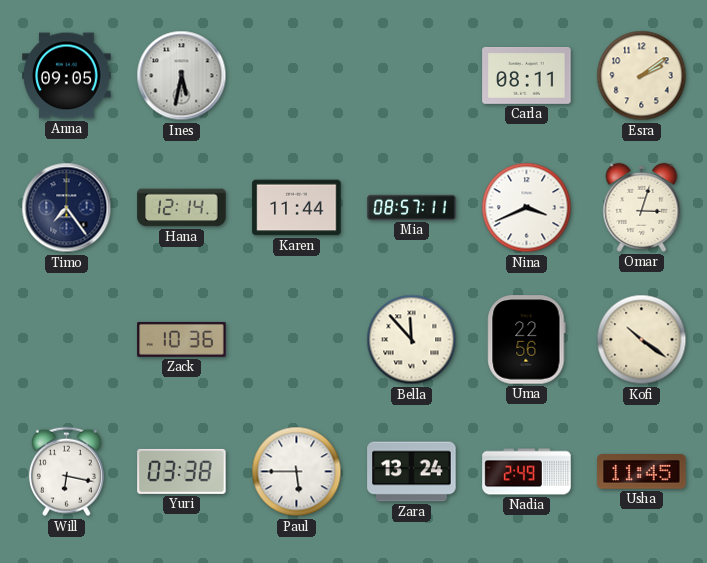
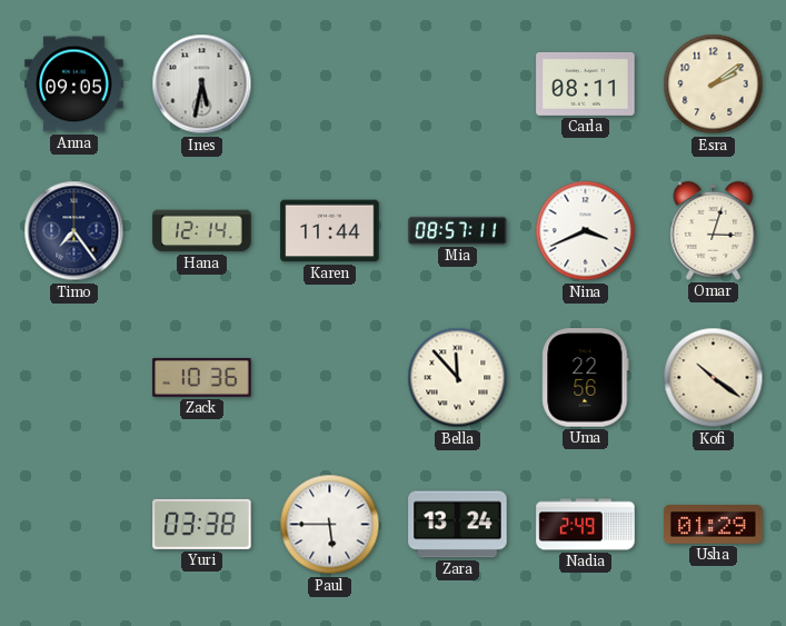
Will: 6:17 -> none (66, 472)
Usha: 11:45 -> 01:29 (714, 525)
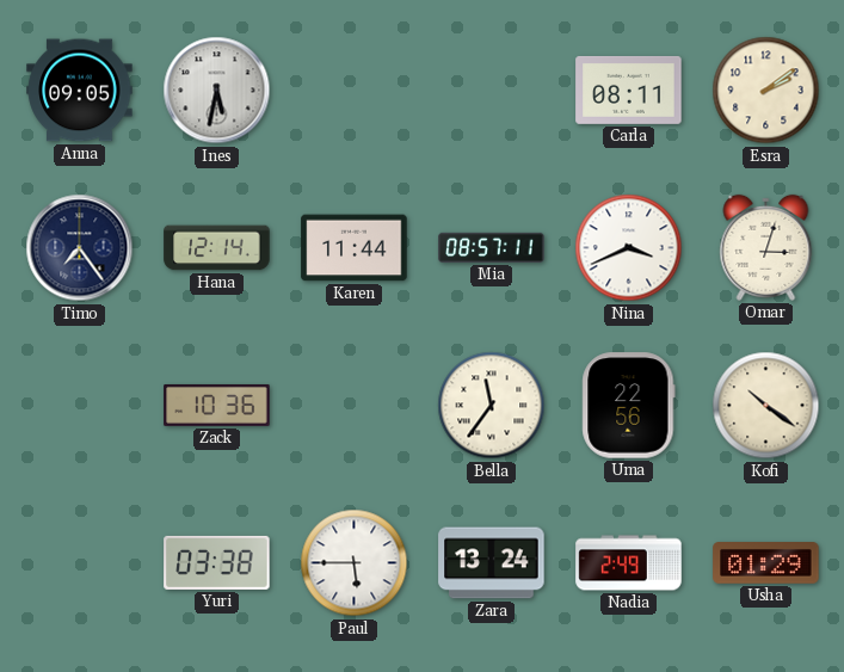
Bella: 11:53 -> 11:36 (492, 406)
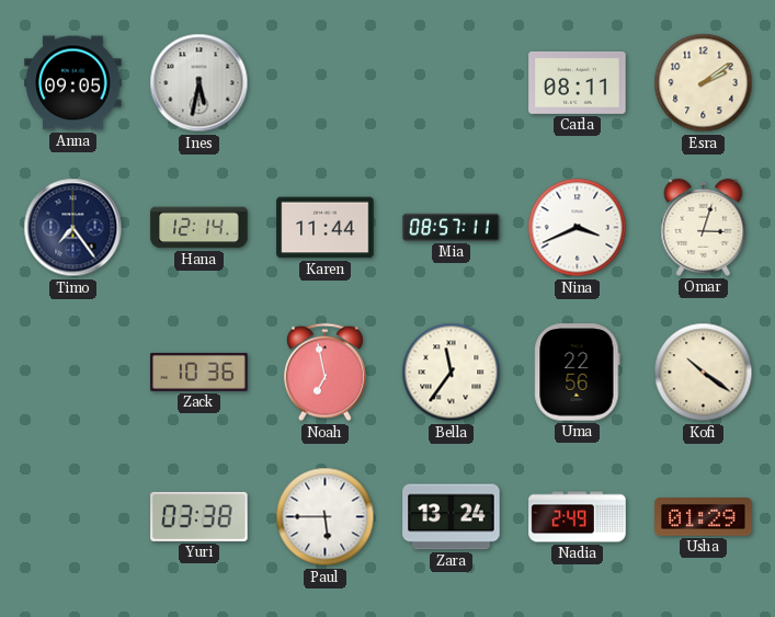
Noah: none -> 6:58 (324, 373)
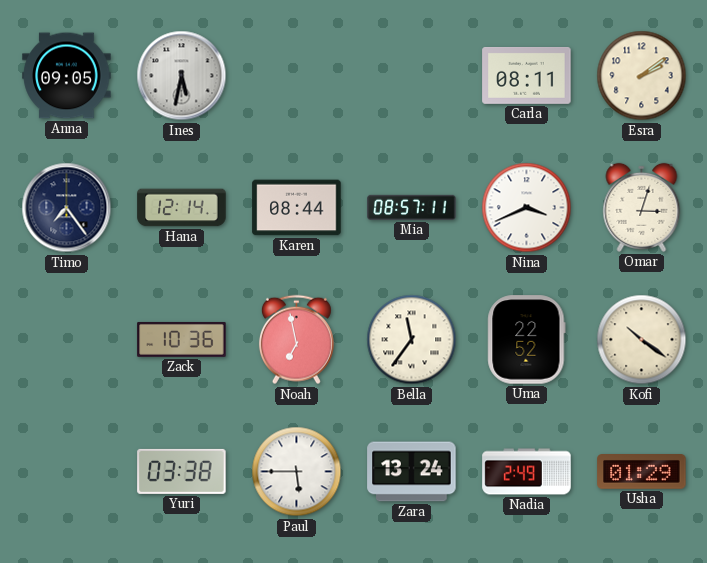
Karen: 11:44 -> 08:44 (297, 208)
Uma: 22:56 -> 22:52 (527, 340)
